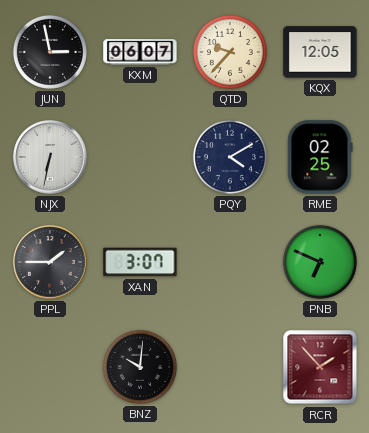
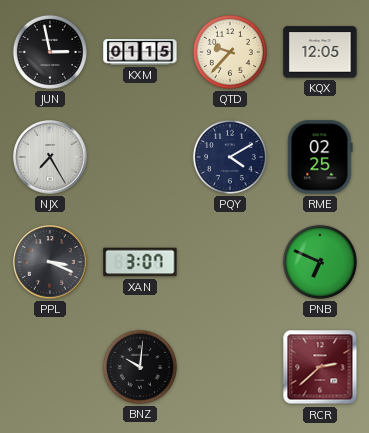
KXM: 06:07 -> 01:15 (140, 52)
NJX: 6:32 -> 7:25 (50, 157)
PPL: 1:45 -> 3:19 (50, 262)
RCR: 1:53 -> 2:38 (320, 367)
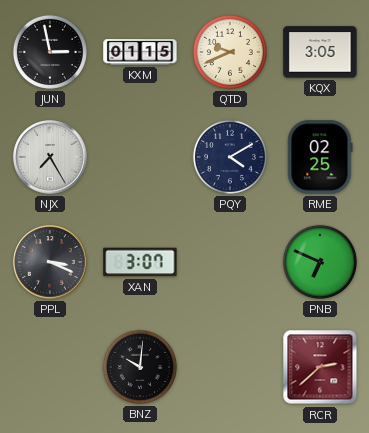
QTD: 9:37 -> 9:41 (230, 52)
KQX: 12:05 -> 3:05 (320, 52)
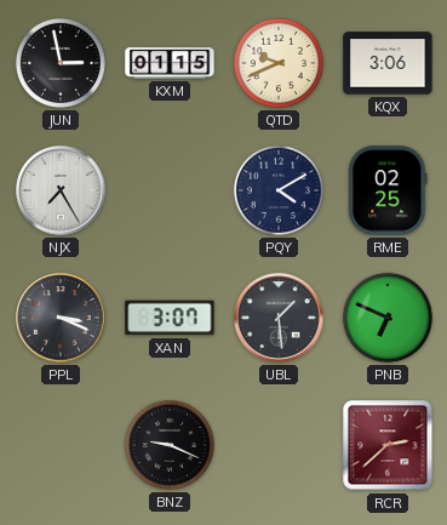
KQX: 3:05 -> 3:06 (388, 63)
UBL: none -> 1:29 (279, 318)
BNZ: 10:01 -> 9:19 (170, 445)
